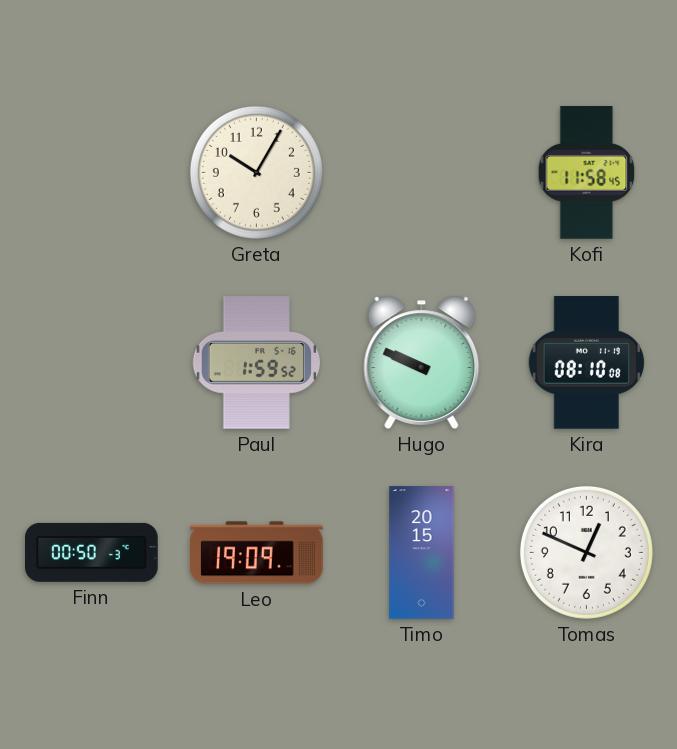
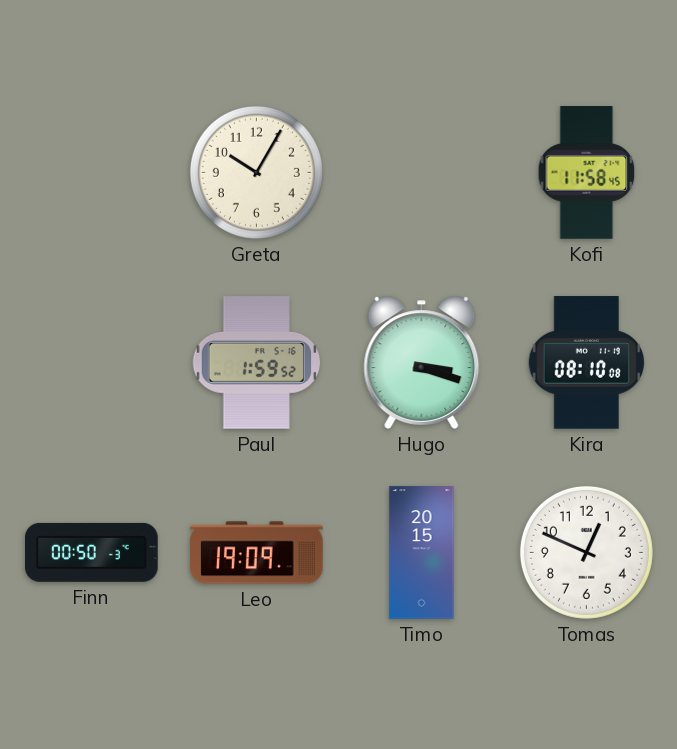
Hugo: 9:49 -> 3:18 (422, 362)
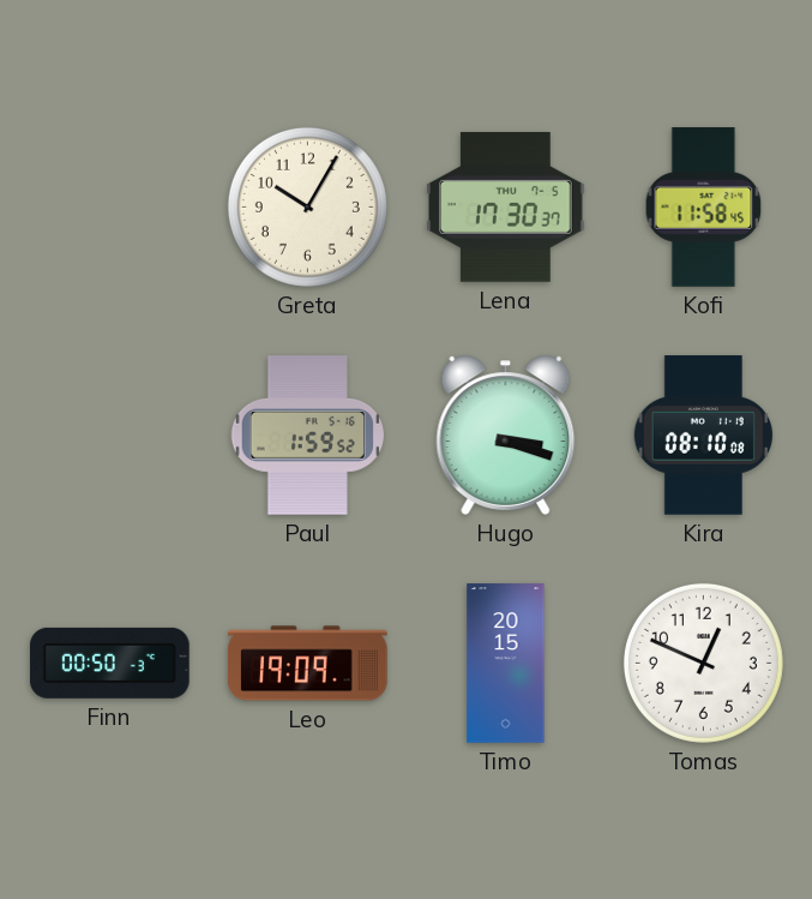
Lena: none -> 17:30 (506, 208)
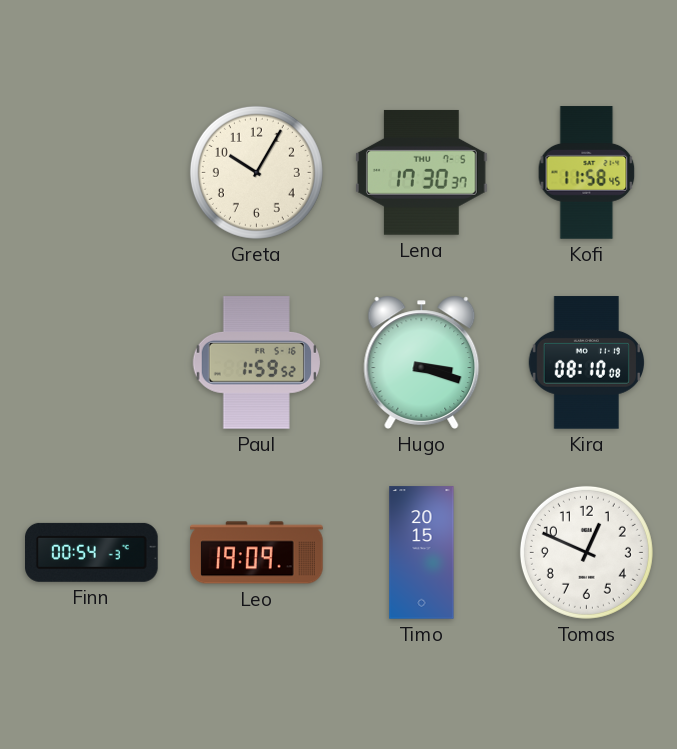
Finn: 00:50 -> 00:54 (92, 552)
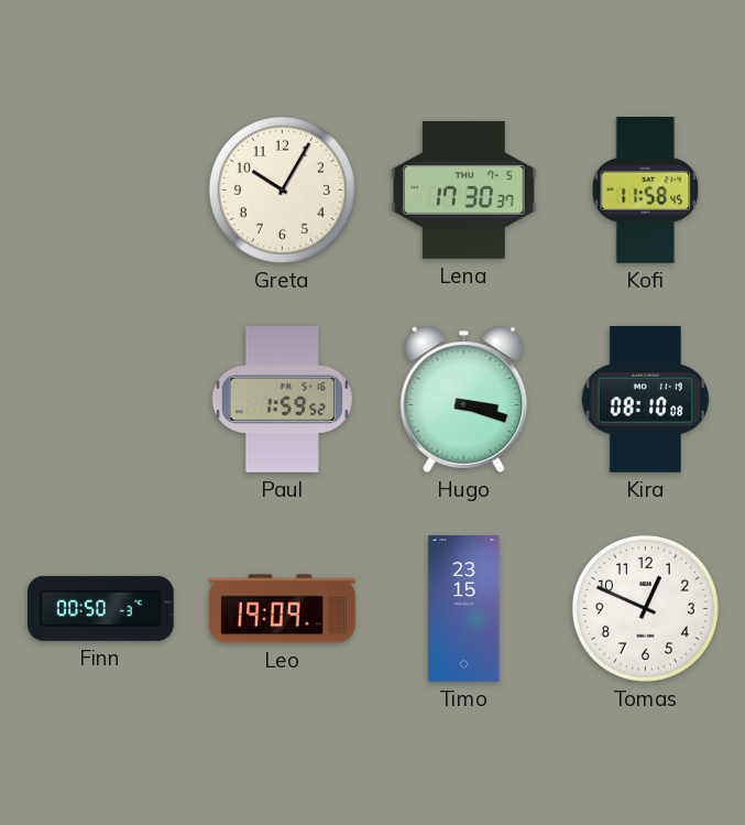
Finn: 00:54 -> 00:50 (101, 608)
Timo: 20:15 -> 23:15 (464, 609)
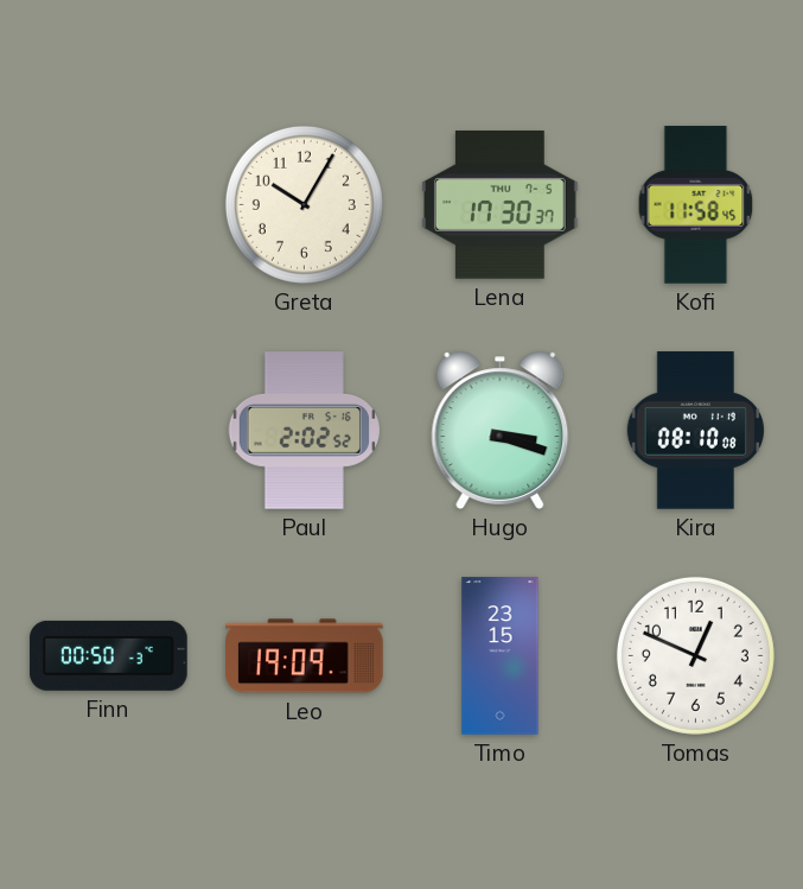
Paul: 1:59 -> 2:02 (304, 431)
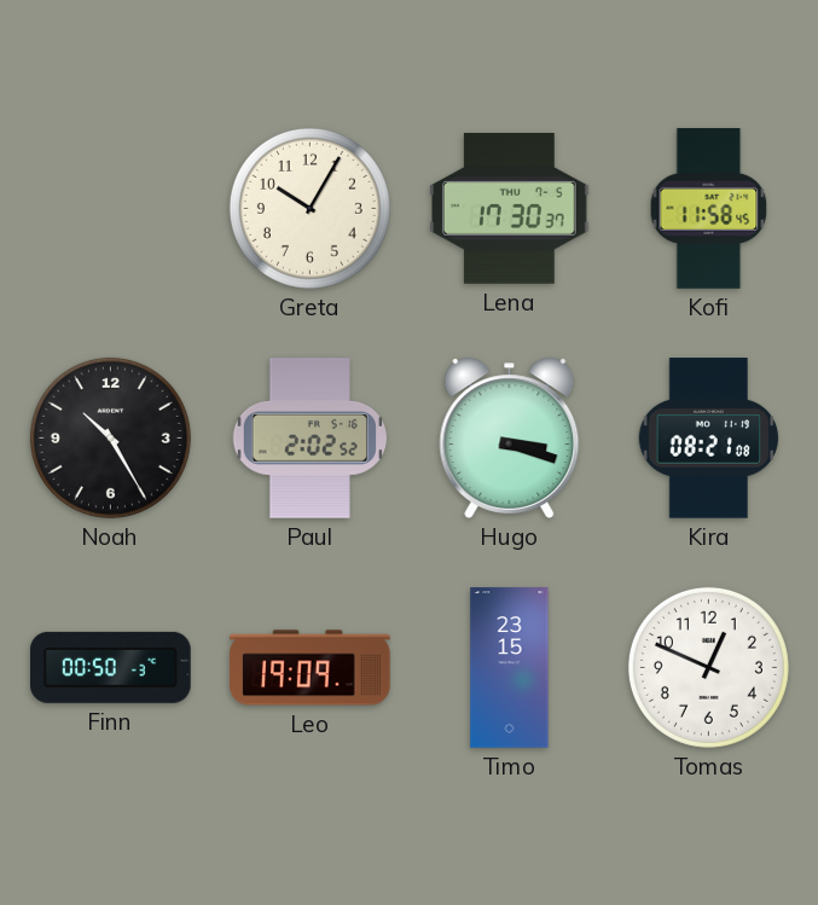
Noah: none -> 10:25 (110, 437)
Kira: 08:10 -> 08:21 (708, 439)
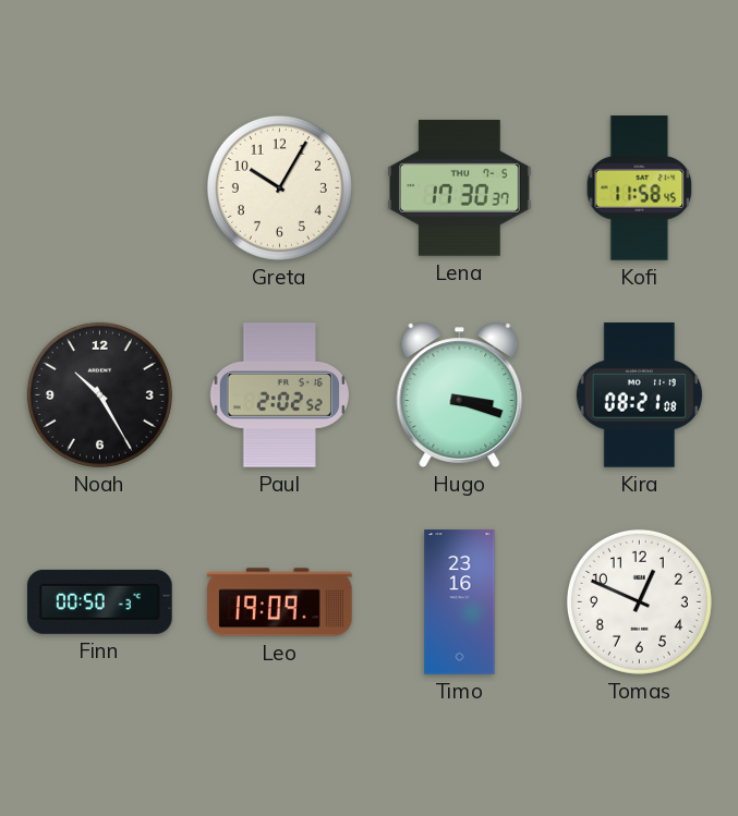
Timo: 23:15 -> 23:16 (460, 602)
